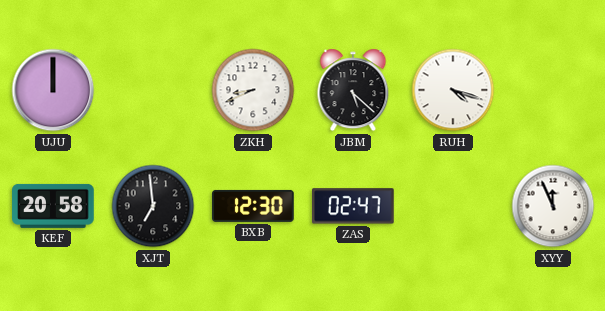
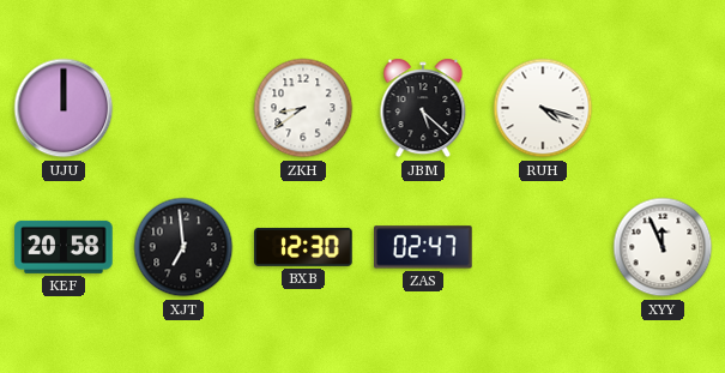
ZKH: 8:41 -> 8:39 (303, 108)
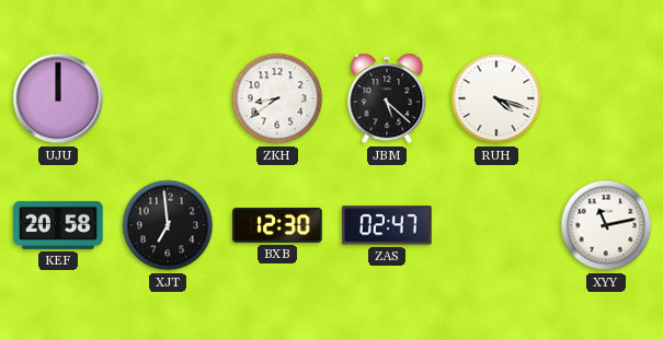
XYY: 11:56 -> 11:13 (606, 225)
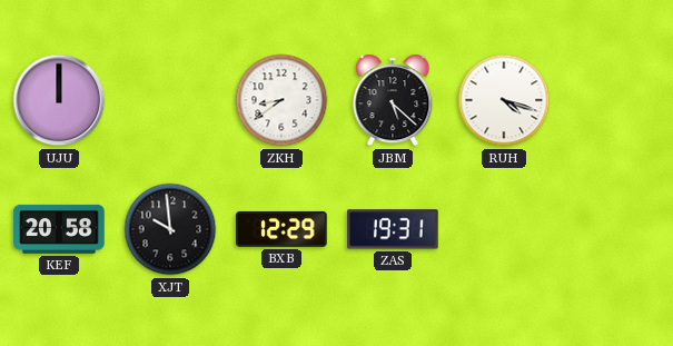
XJT: 6:59 -> 9:59 (170, 229)
BXB: 12:30 -> 12:29 (281, 229)
ZAS: 02:47 -> 19:31 (394, 229)
XYY: 11:13 -> none (606, 225)
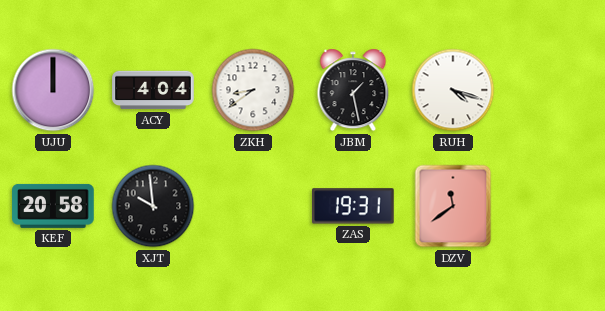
ACY: none -> 4:04 (153, 90)
JBM: 5:22 -> 1:28 (353, 90)
BXB: 12:29 -> none (281, 229)
DZV: none -> 11:39 (453, 206)
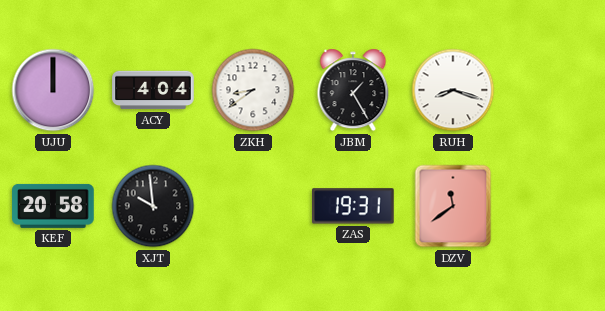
JBM: 1:28 -> 1:25 (353, 90)
RUH: 4:18 -> 8:18 (453, 90)
